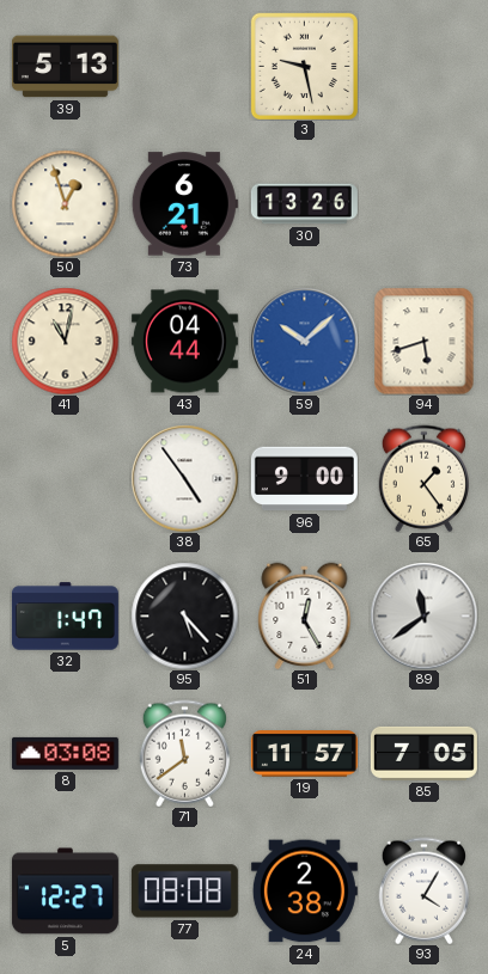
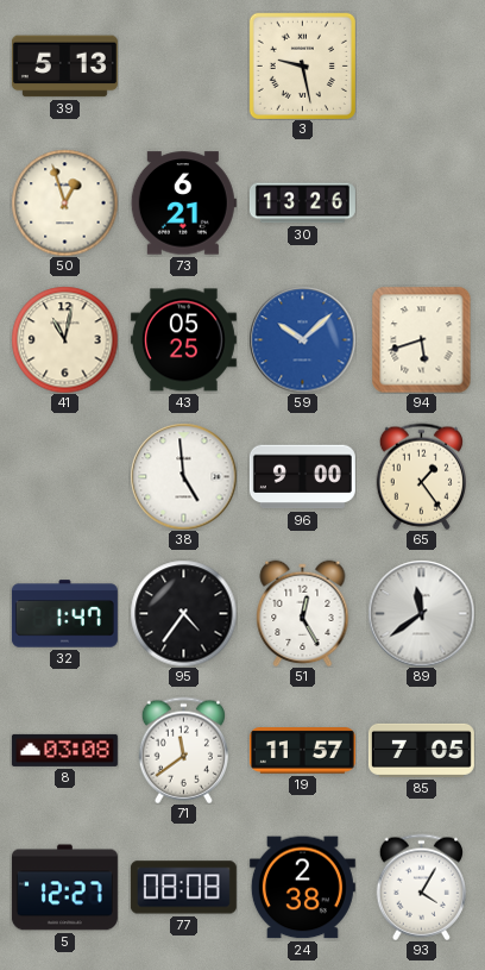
43: 04:44 -> 05:25 (183, 340)
38: 4:54 -> 4:59 (183, 476)
95: 5:23 -> 4:36 (183, 613)
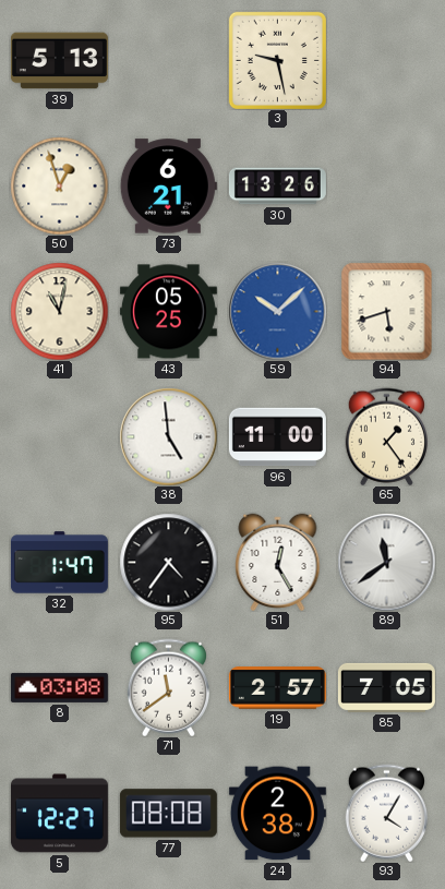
96: 9:00 -> 11:00 (277, 437)
19: 11:57 -> 2:57 (277, 688)
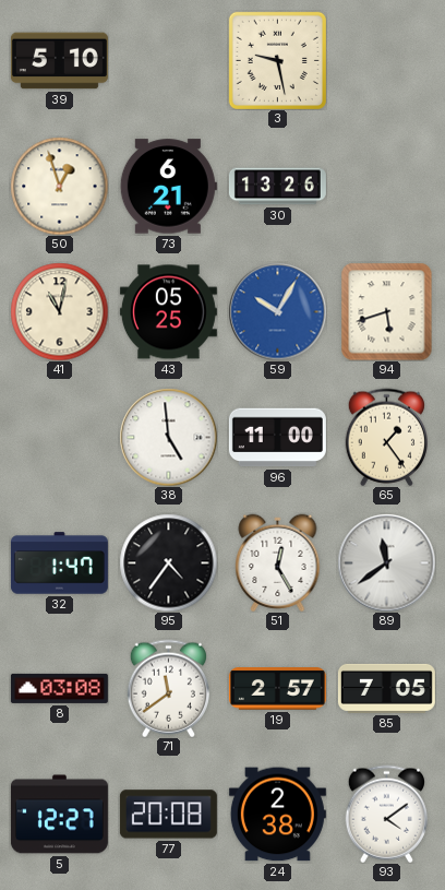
39: 5:13 -> 5:10 (59, 61)
59: 10:08 -> 10:05 (277, 311)
77: 08:08 -> 20:08 (168, 815)
93: 4:05 -> 4:09 (386, 814)
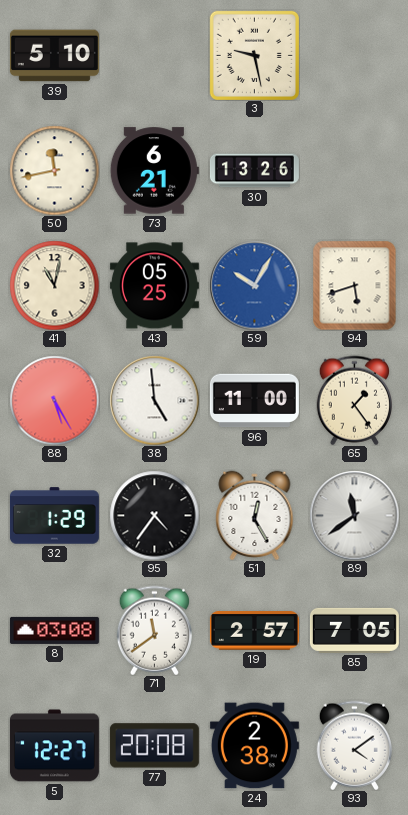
50: 12:57 -> 11:43 (54, 170)
88: none -> 5:25 (54, 400)
32: 1:47 -> 1:29 (54, 516)
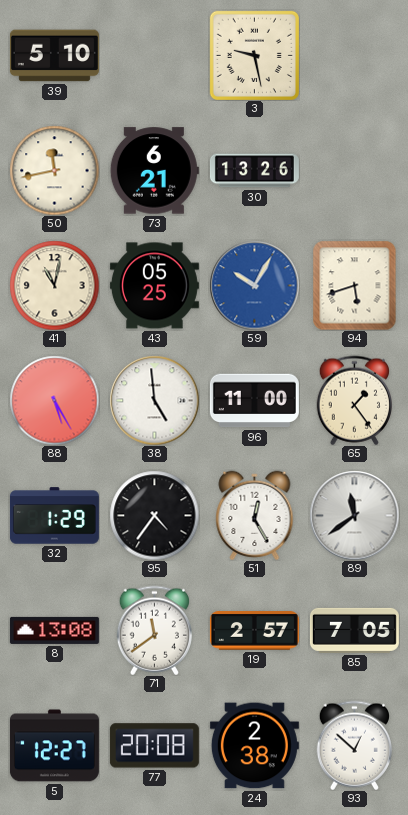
8: 03:08 -> 13:08 (54, 630)
93: 4:09 -> 12:52 (354, 745)
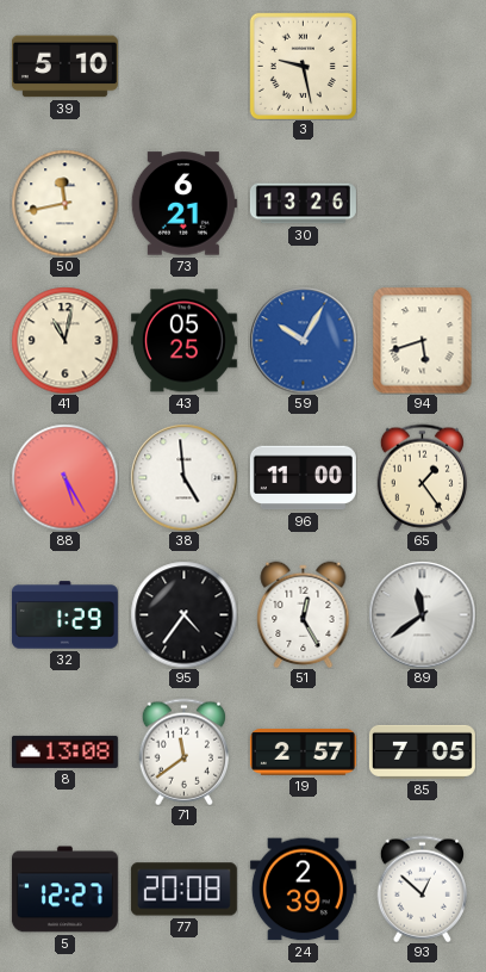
24: 2:38 -> 2:39 (303, 890)
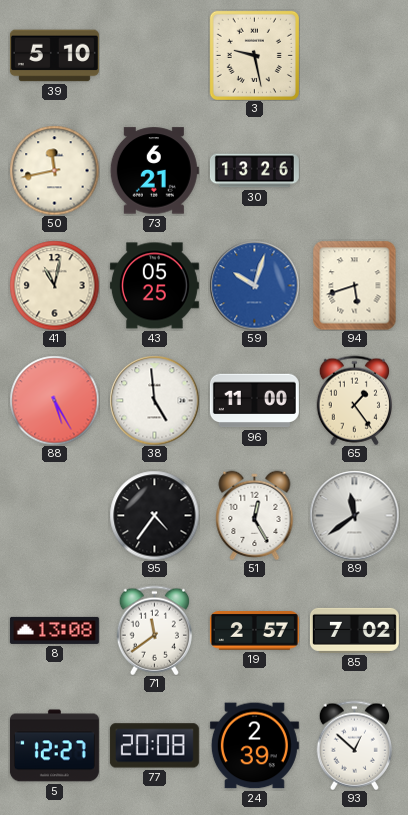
59: 10:05 -> 10:03 (254, 285)
32: 1:29 -> none (64, 615)
85: 7:05 -> 7:02 (354, 630)
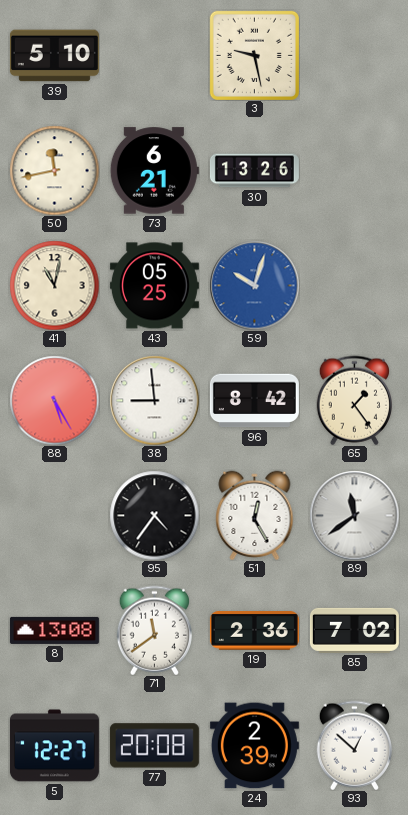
94: 5:42 -> none (355, 285)
38: 4:59 -> 8:59 (154, 400)
96: 11:00 -> 8:42 (254, 401)
19: 2:57 -> 2:36 (254, 631)
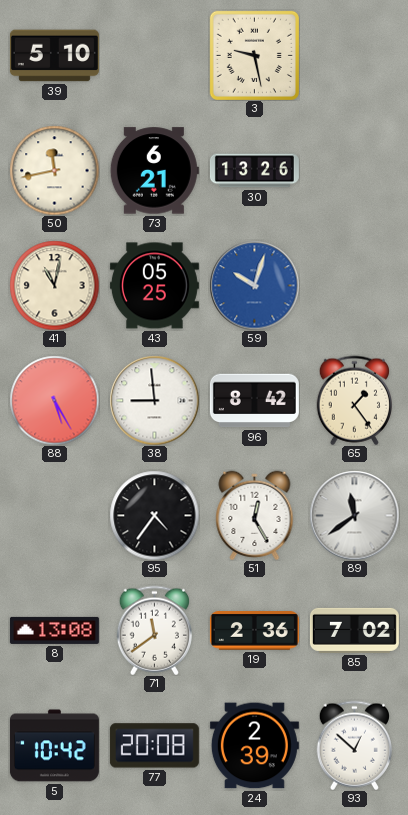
5: 12:27 -> 10:42 (54, 746)
